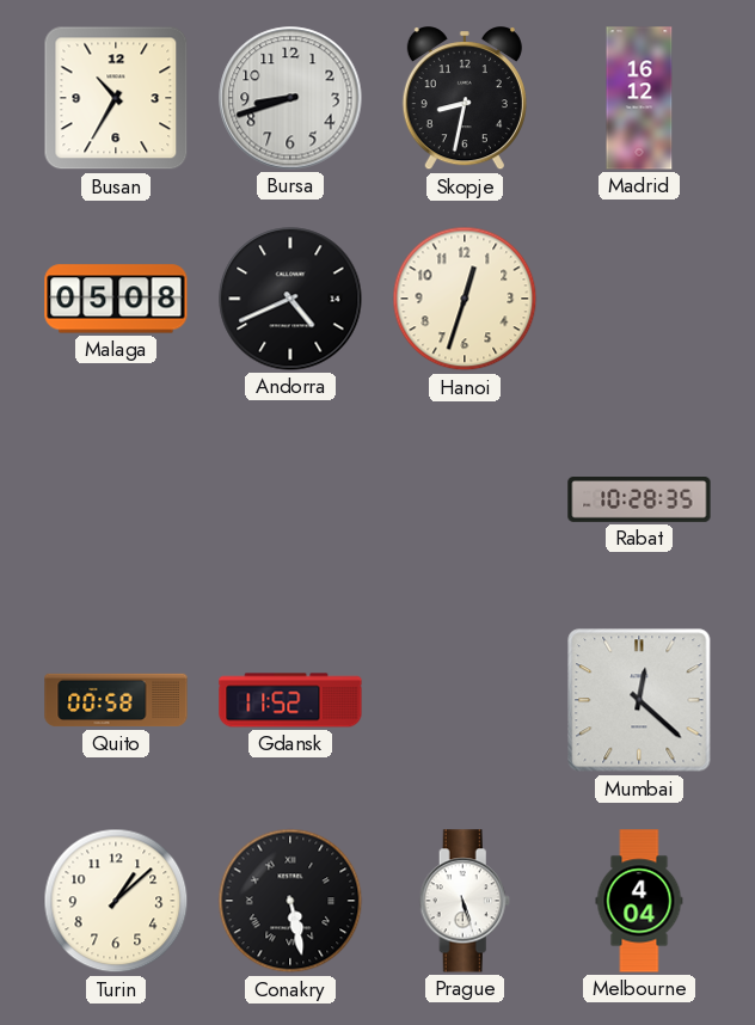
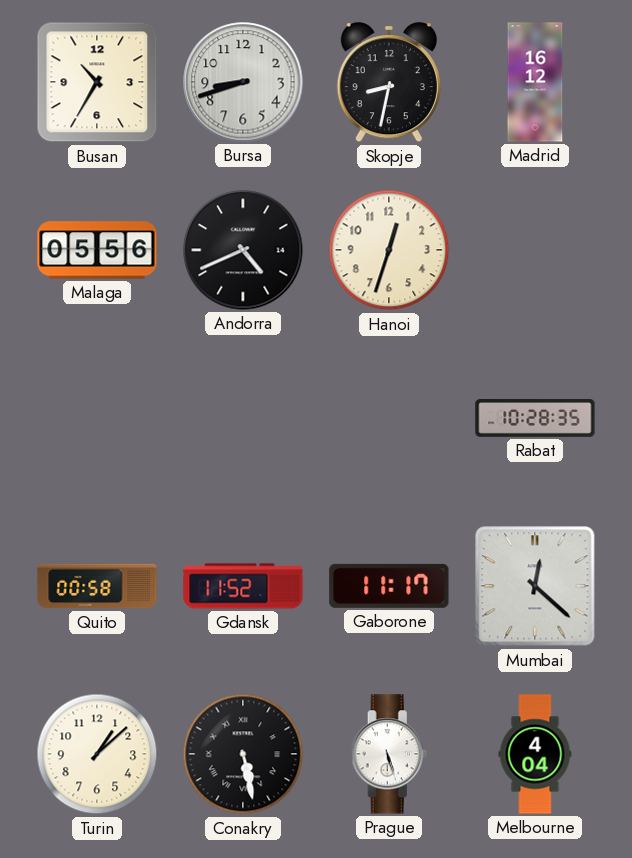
Malaga: 05:08 -> 05:56 (97, 250)
Gaborone: none -> 11:17 (389, 586)
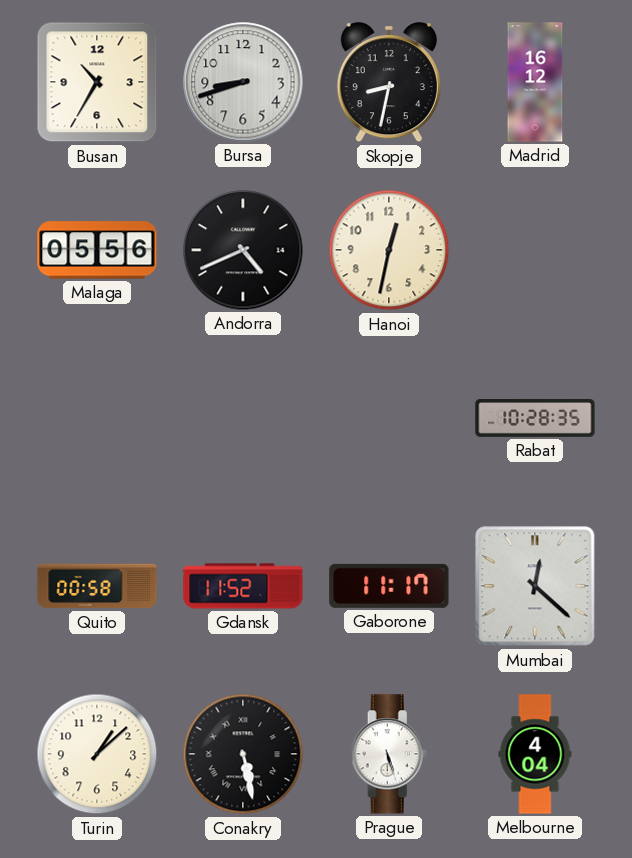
Hanoi: 12:33 -> 12:32 (389, 250)
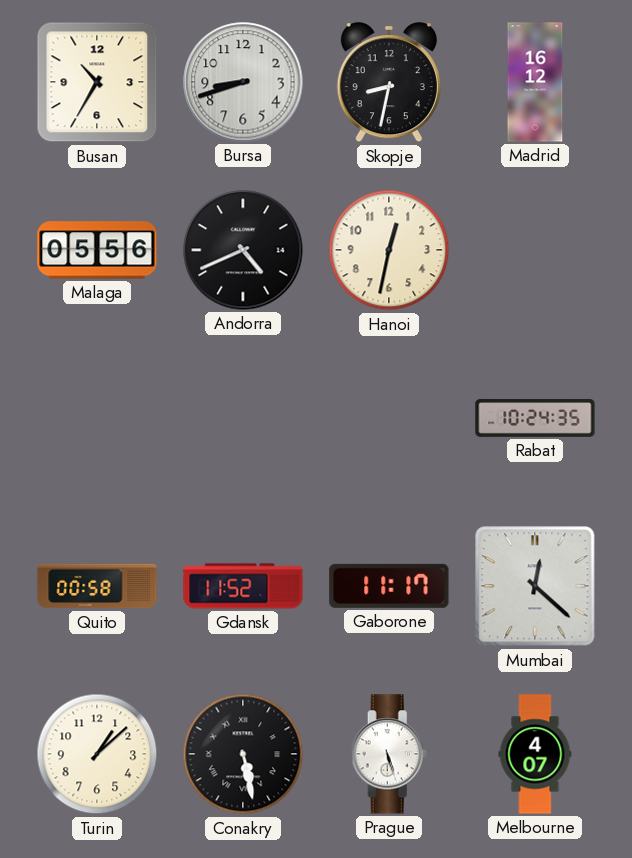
Rabat: 10:28 -> 10:24 (535, 419)
Melbourne: 4:04 -> 4:07 (535, 754)
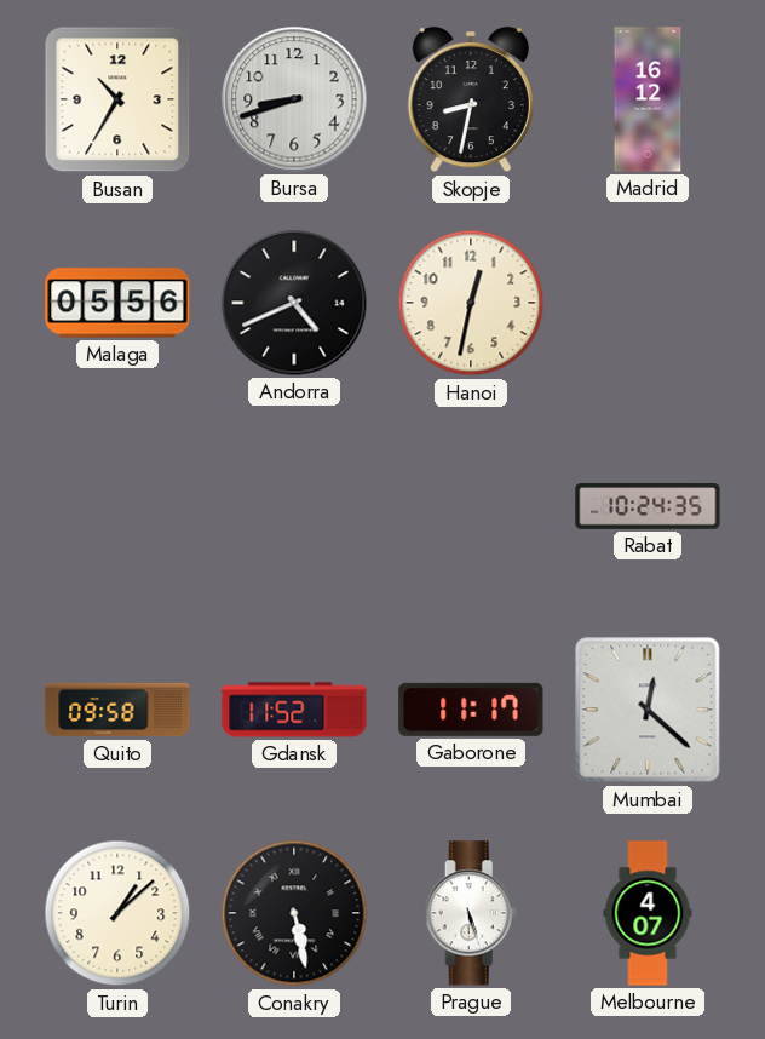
Quito: 00:58 -> 09:58 (117, 710)
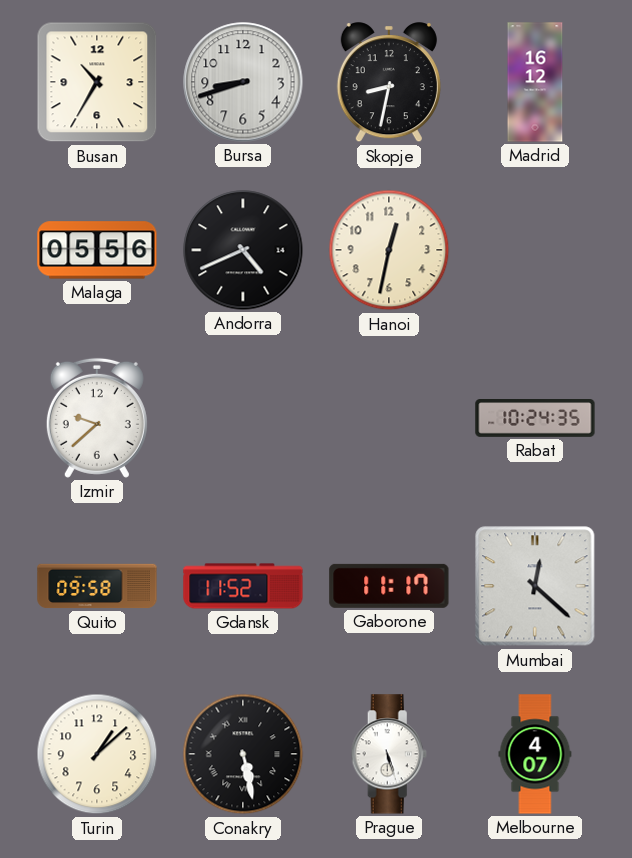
Izmir: none -> 9:38 (97, 418)
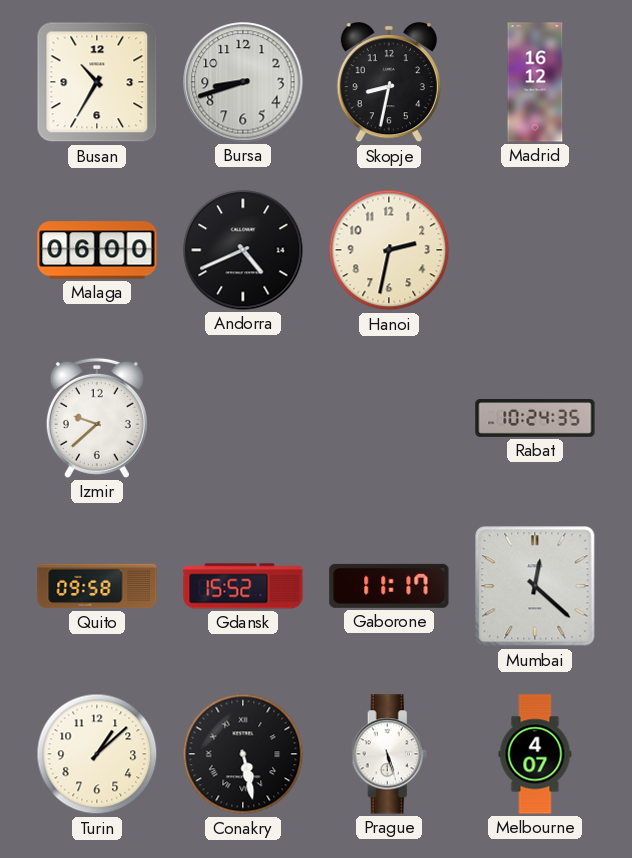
Malaga: 05:56 -> 06:00 (97, 250)
Hanoi: 12:32 -> 2:32 (389, 250)
Gdansk: 11:52 -> 15:52 (243, 586)
